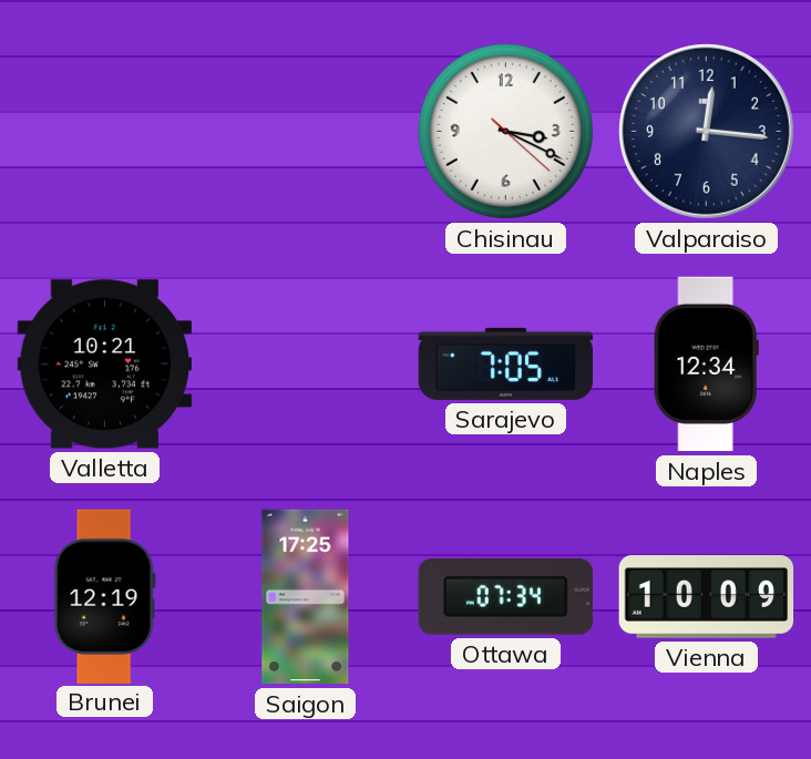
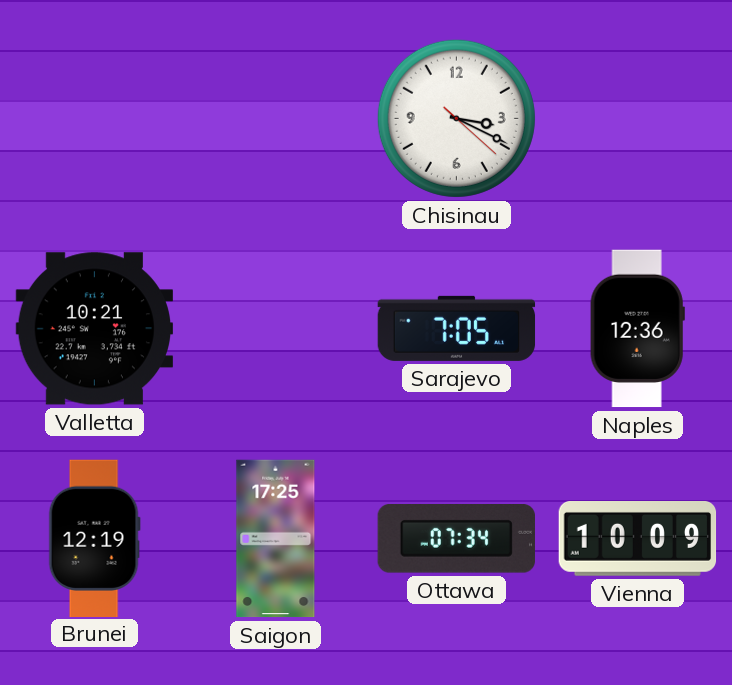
Valparaiso: 12:16 -> none (707, 132)
Naples: 12:34 -> 12:36 (637, 329)
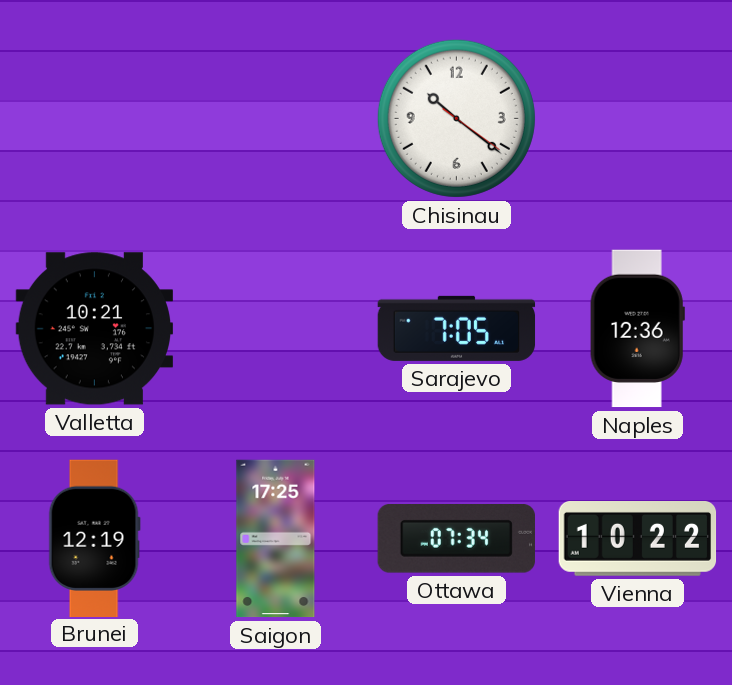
Chisinau: 3:19 -> 10:21 (456, 118)
Vienna: 10:09 -> 10:22 (638, 539)
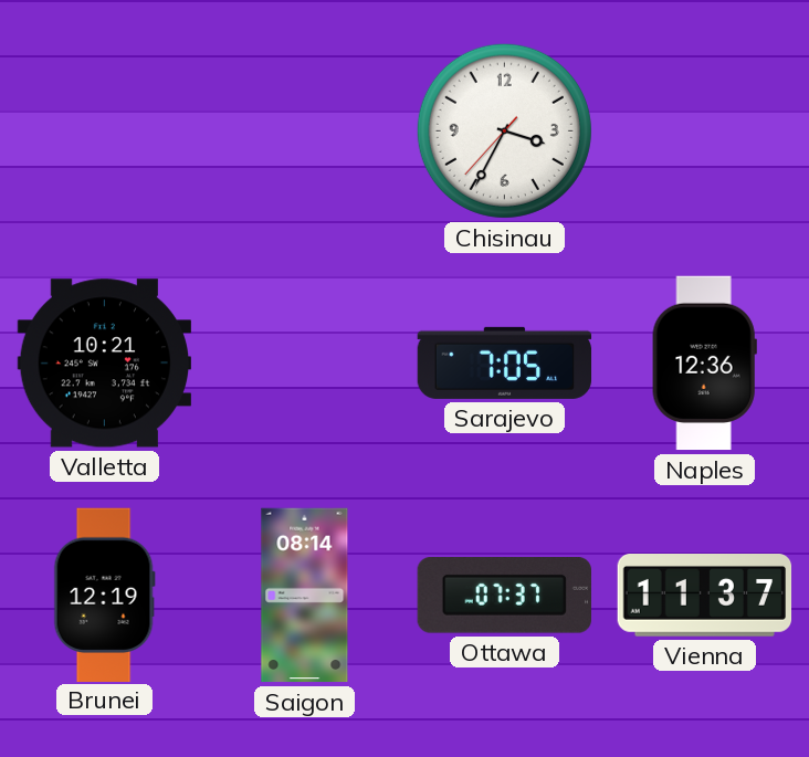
Chisinau: 10:21 -> 3:34 (504, 130)
Saigon: 17:25 -> 08:14 (305, 596)
Ottawa: 07:34 -> 07:37 (504, 596)
Vienna: 10:22 -> 11:37 (705, 596)
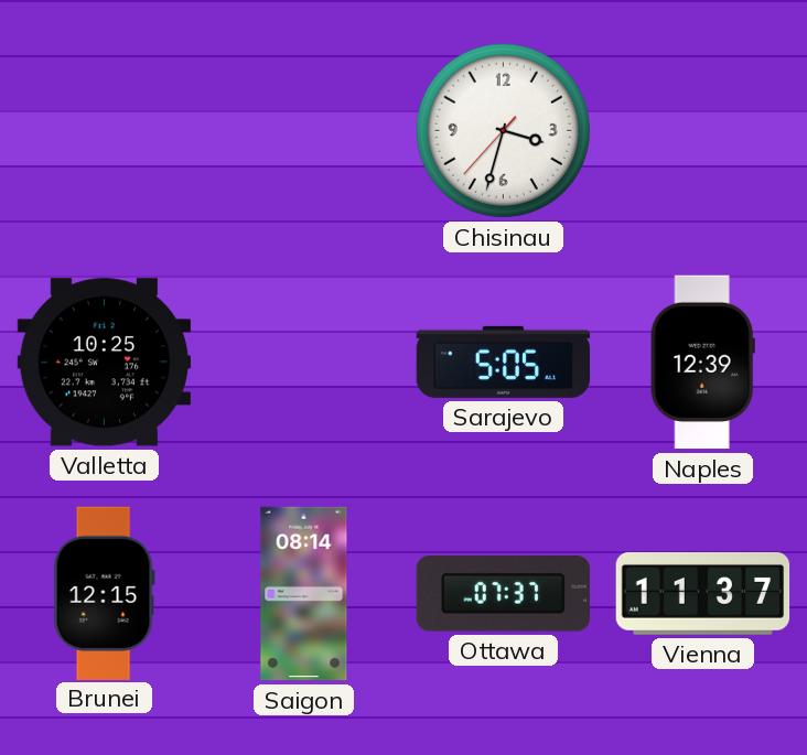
Chisinau: 3:34 -> 3:32 (503, 130)
Valletta: 10:21 -> 10:25 (104, 363)
Sarajevo: 7:05 -> 5:05 (504, 362)
Naples: 12:36 -> 12:39 (702, 363)
Brunei: 12:19 -> 12:15 (104, 593)
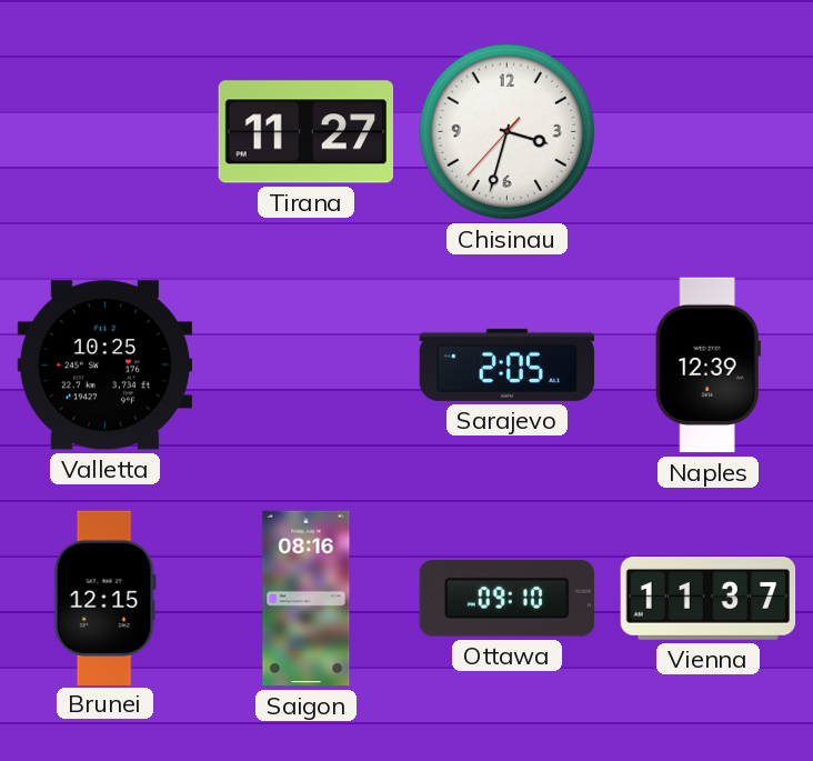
Tirana: none -> 11:27 (305, 132)
Sarajevo: 5:05 -> 2:05 (508, 364)
Saigon: 08:14 -> 08:16 (307, 599)
Ottawa: 07:37 -> 09:10 (506, 599)
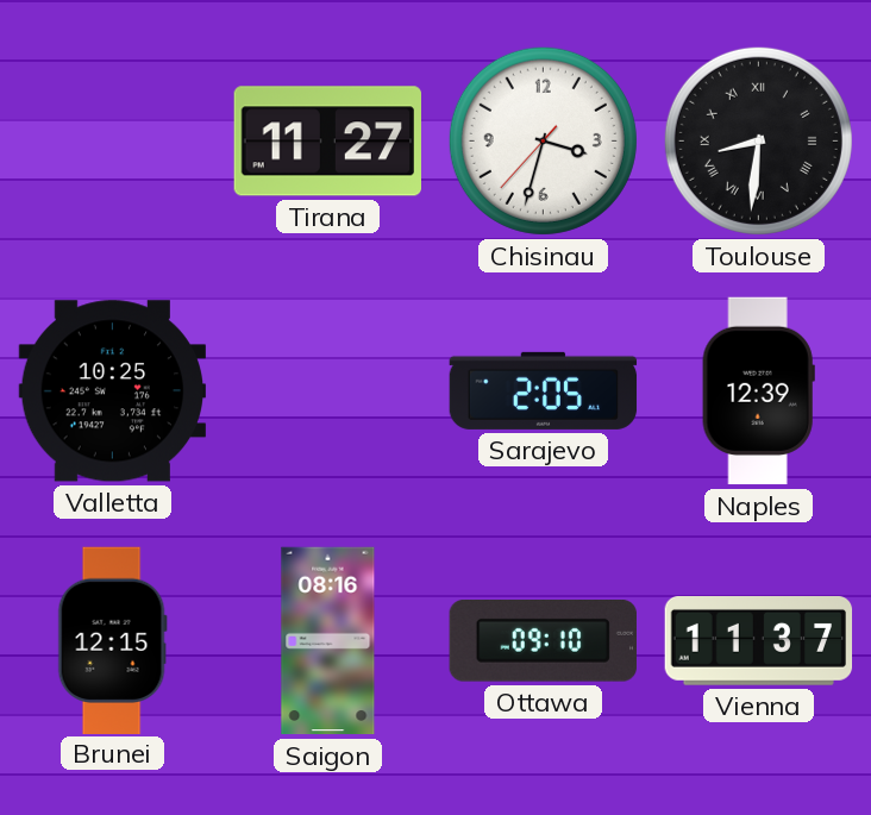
Toulouse: none -> 8:31 (758, 140)
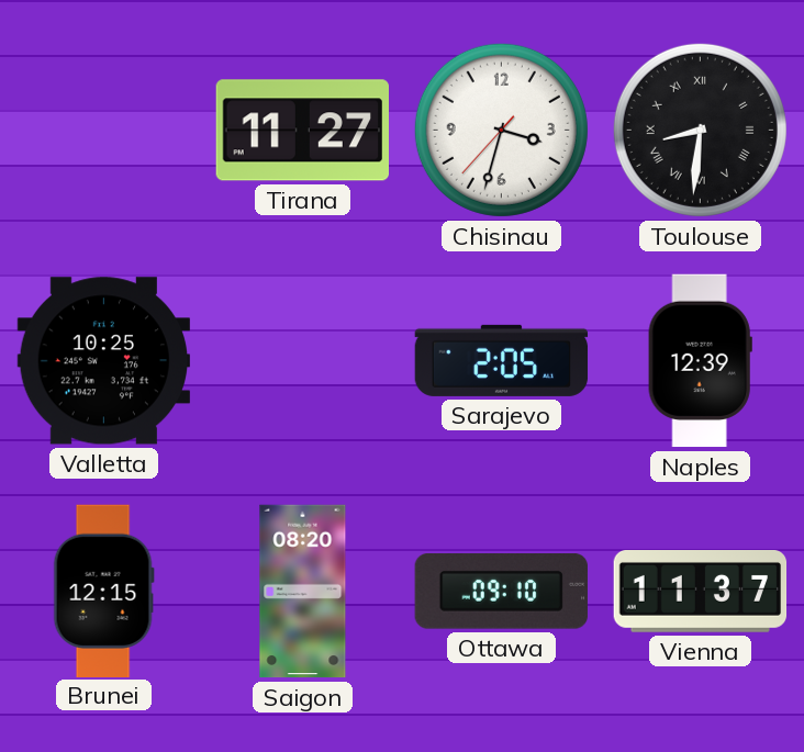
Saigon: 08:16 -> 08:20 (303, 592)
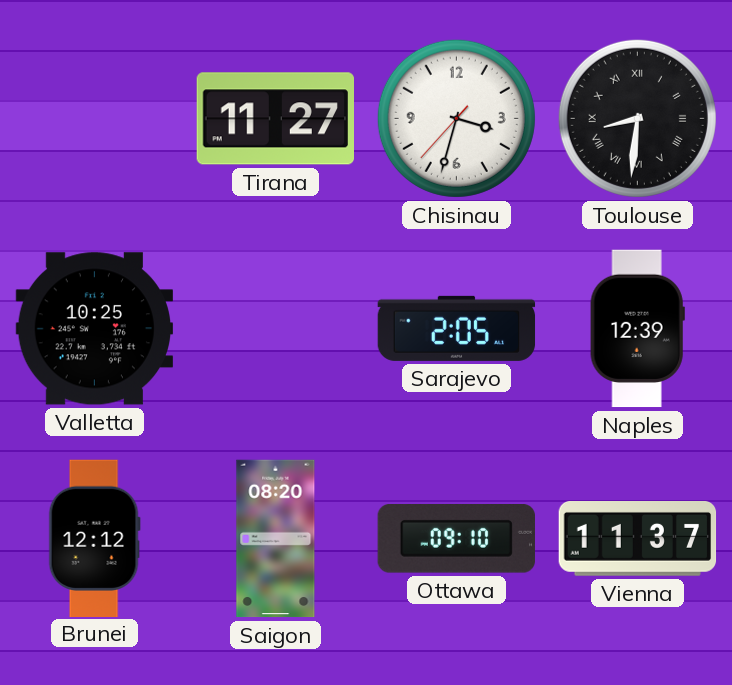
Brunei: 12:15 -> 12:12 (94, 538)
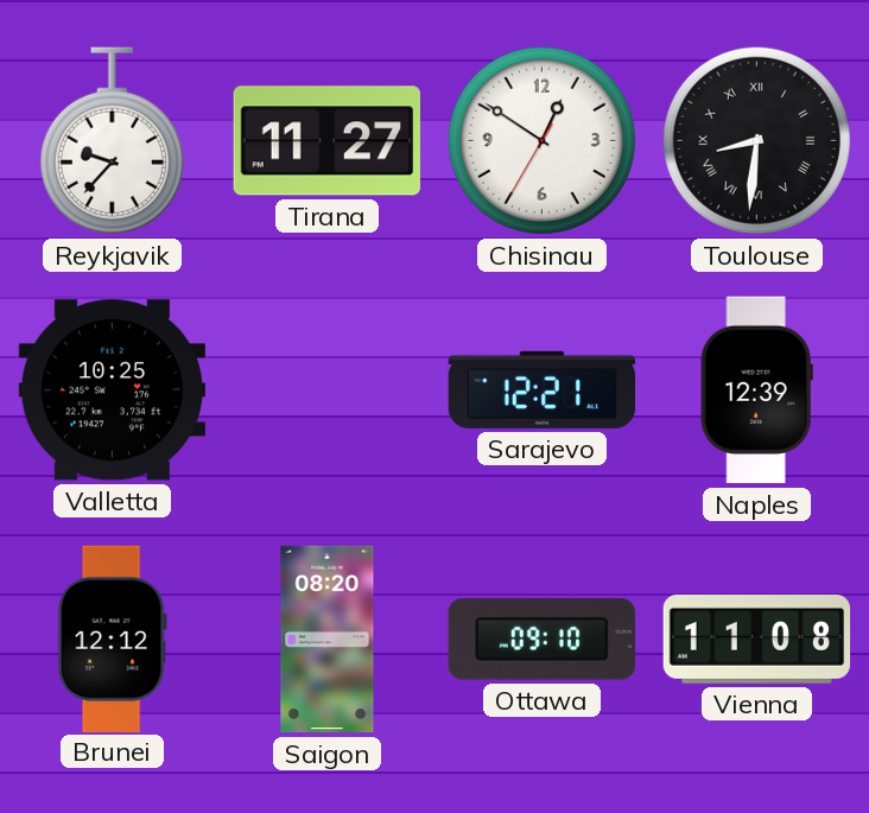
Reykjavik: none -> 9:37 (112, 141)
Chisinau: 3:32 -> 12:50 (541, 140)
Sarajevo: 2:05 -> 12:21 (543, 389)
Vienna: 11:37 -> 11:08 (757, 640)
